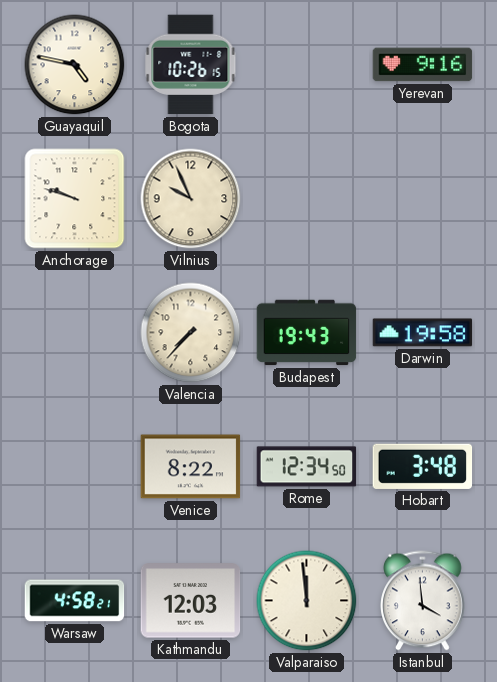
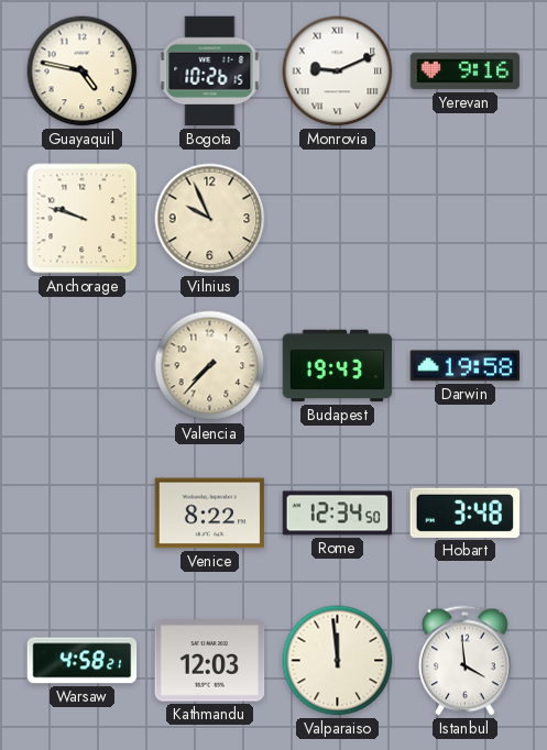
Monrovia: none -> 9:11 (338, 71)
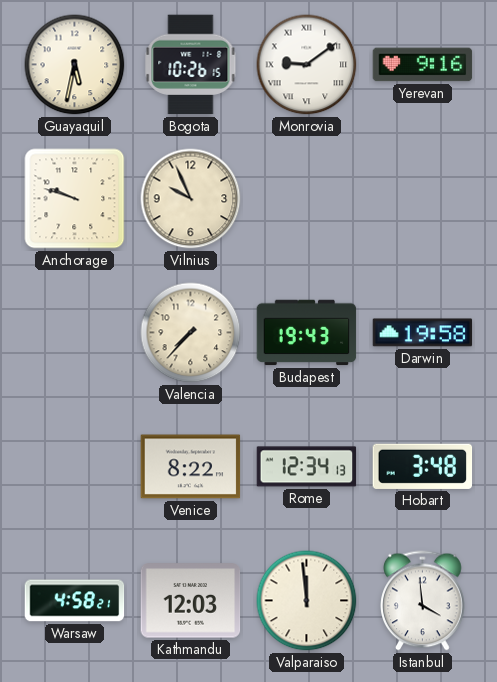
Guayaquil: 4:47 -> 5:32 (75, 65)
Monrovia: 9:11 -> 9:09 (307, 65)
Rome: 12:34:50 -> 12:34:13 (307, 467)
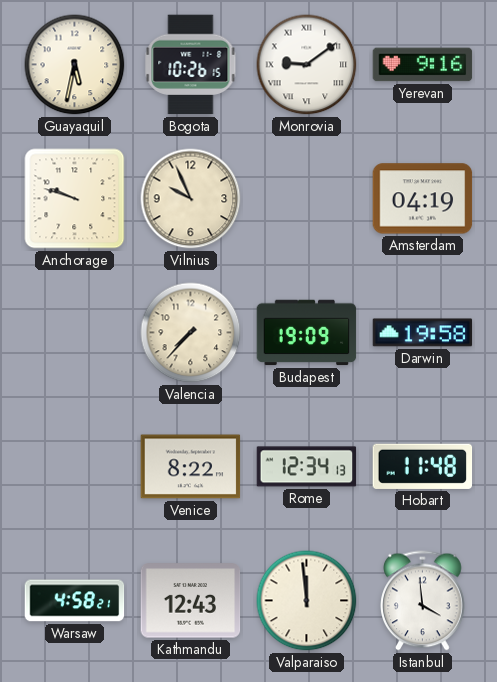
Amsterdam: none -> 04:19 (423, 199)
Budapest: 19:43 -> 19:09 (307, 333)
Hobart: 3:48 -> 11:48 (423, 466)
Kathmandu: 12:03 -> 12:43 (191, 601)
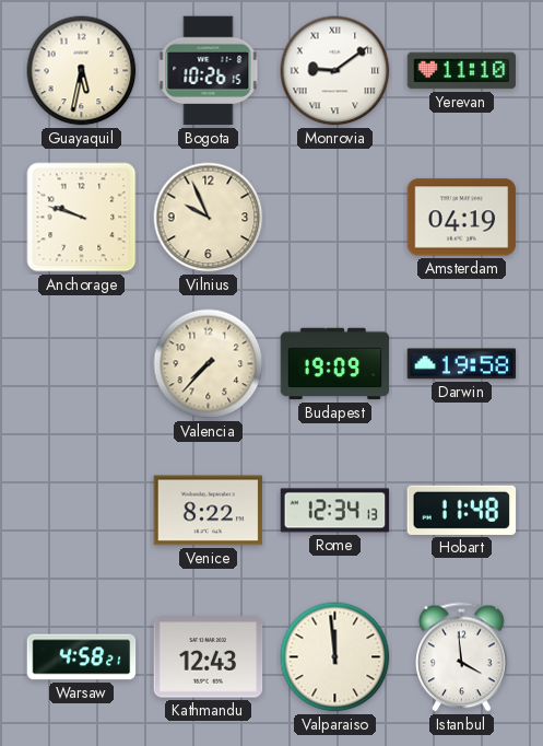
Yerevan: 9:16 -> 11:10 (462, 71)
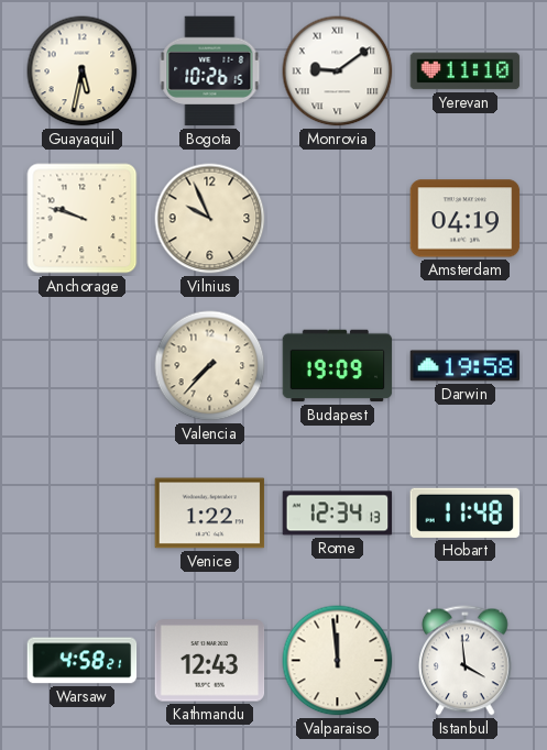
Venice: 8:22 -> 1:22 (210, 514)
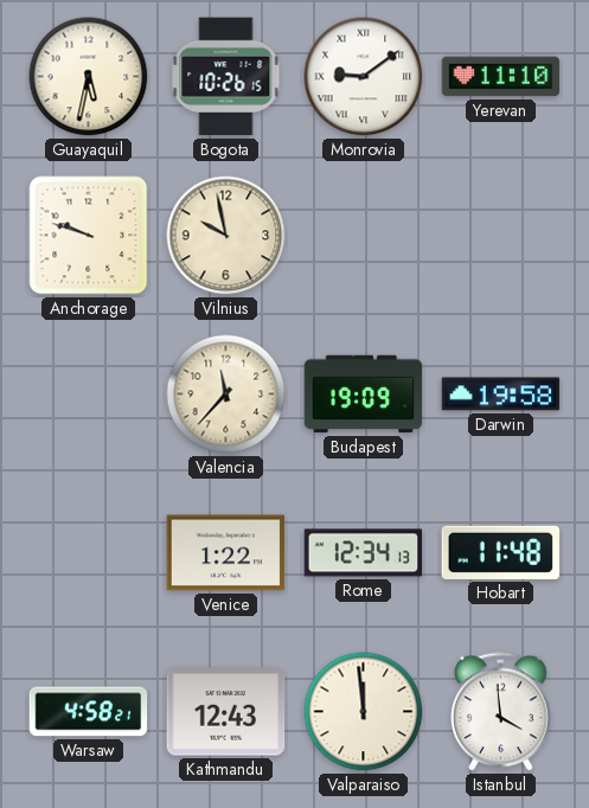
Vilnius: 9:56 -> 9:58 (226, 236)
Amsterdam: 04:19 -> none (466, 219)
Valencia: 7:37 -> 11:37 (226, 395)
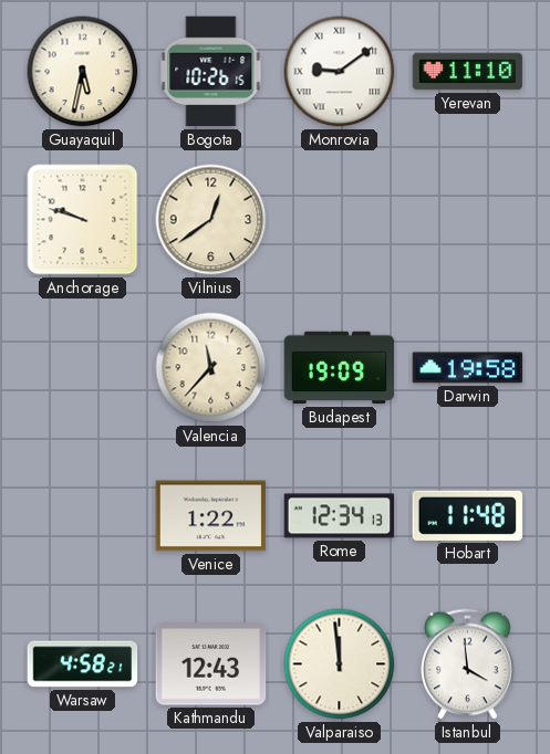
Vilnius: 9:58 -> 12:39 (211, 220)
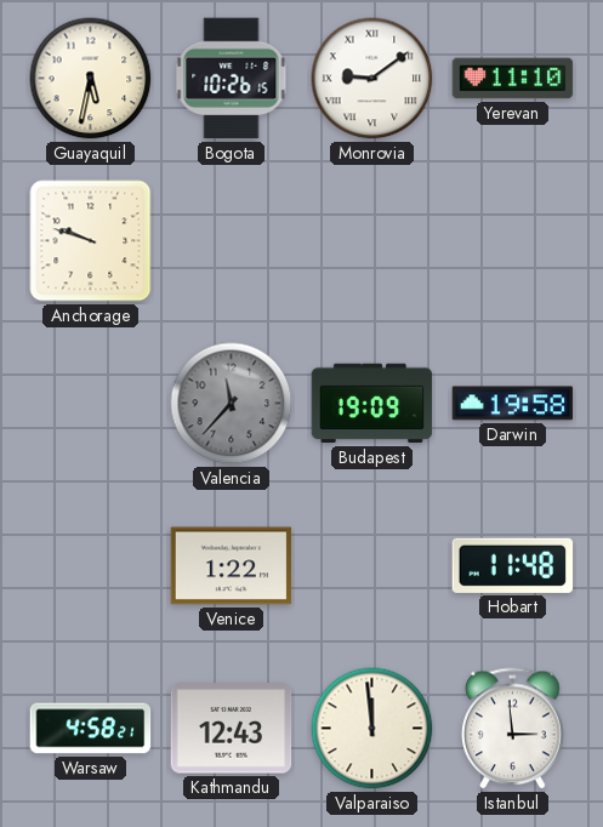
Vilnius: 12:39 -> none (211, 220)
Valencia dial: cream -> grey (232, 404)
Rome: 12:34 -> none (340, 516)
Istanbul: 3:59 -> 2:59 (513, 729)
